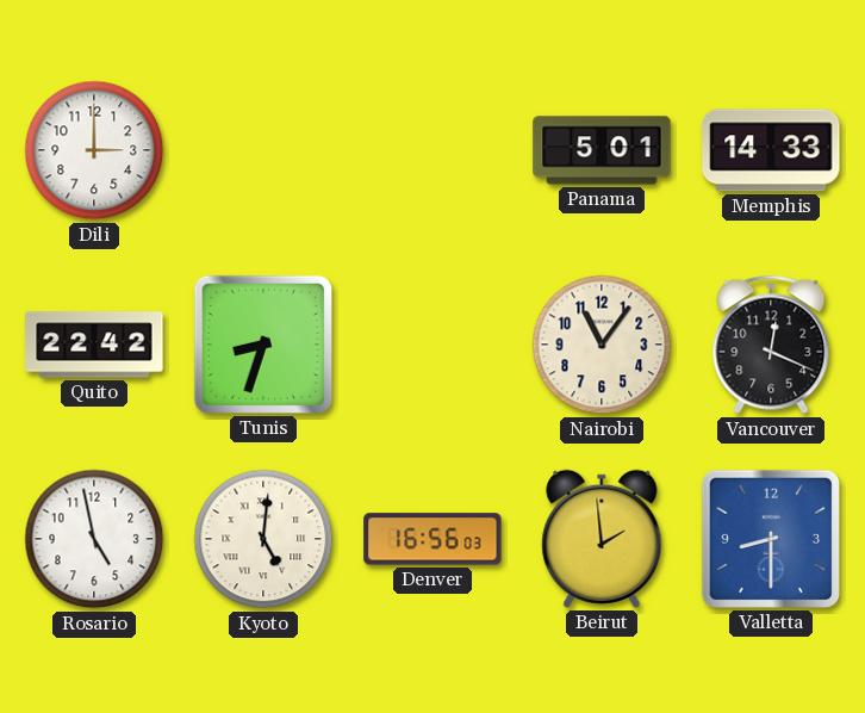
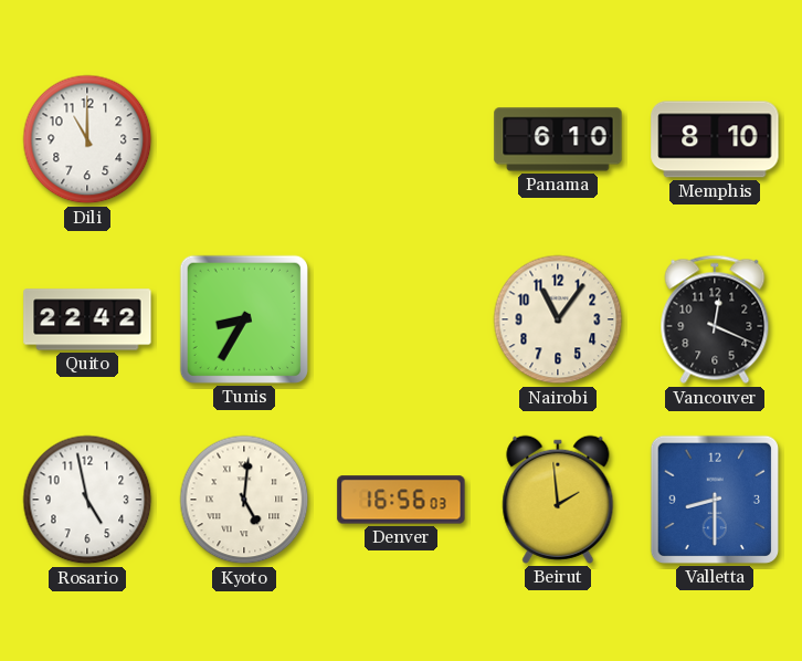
Dili: 3:00 -> 11:00 (87, 139)
Panama: 5:01 -> 6:10 (558, 139)
Memphis: 14:33 -> 8:10 (715, 139)
Tunis: 8:33 -> 8:35 (244, 319)
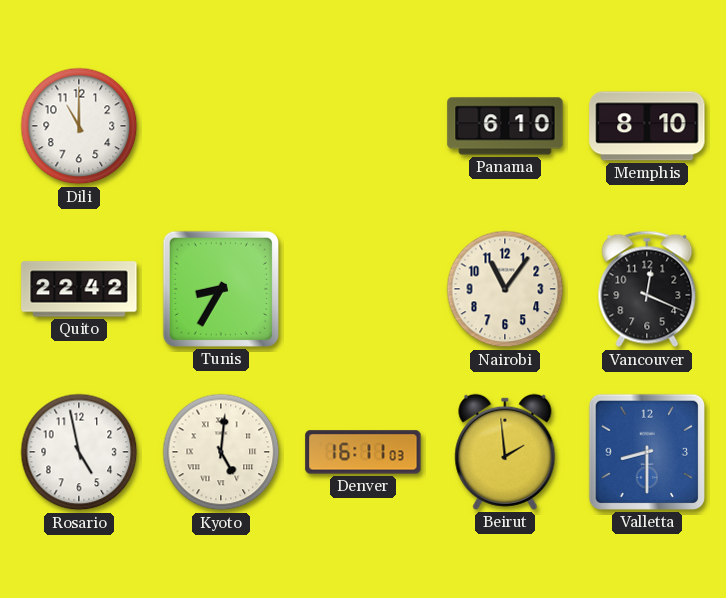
Denver: 16:56 -> 16:11 (363, 452)
